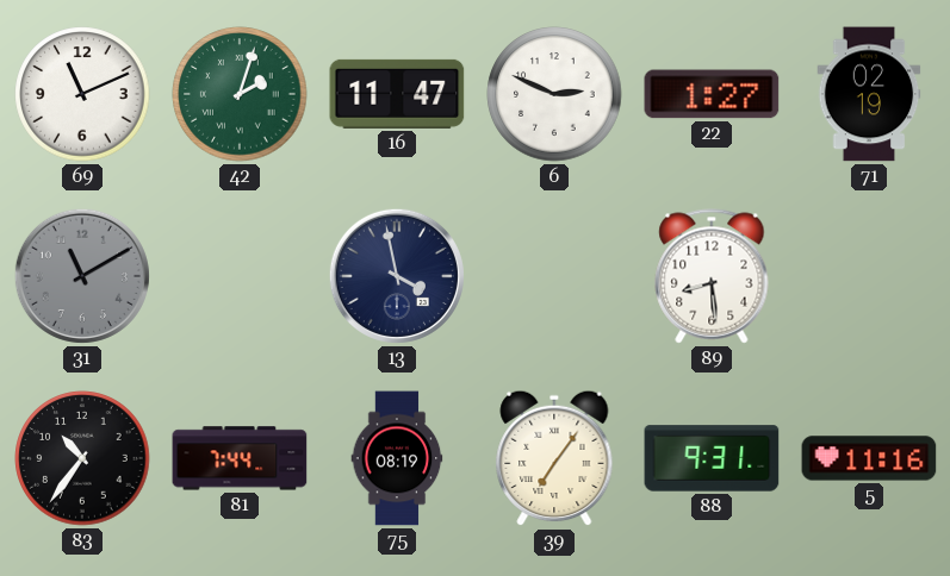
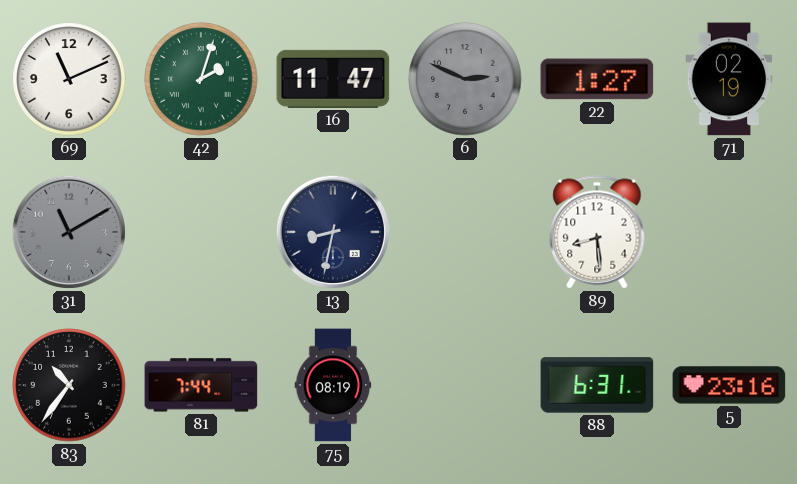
6 dial: white -> grey (465, 79)
13: 3:58 -> 8:32 (333, 232)
39: 7:06 -> none (554, 458)
88: 9:31 -> 6:31 (597, 385)
5: 11:16 -> 23:16 (729, 385)
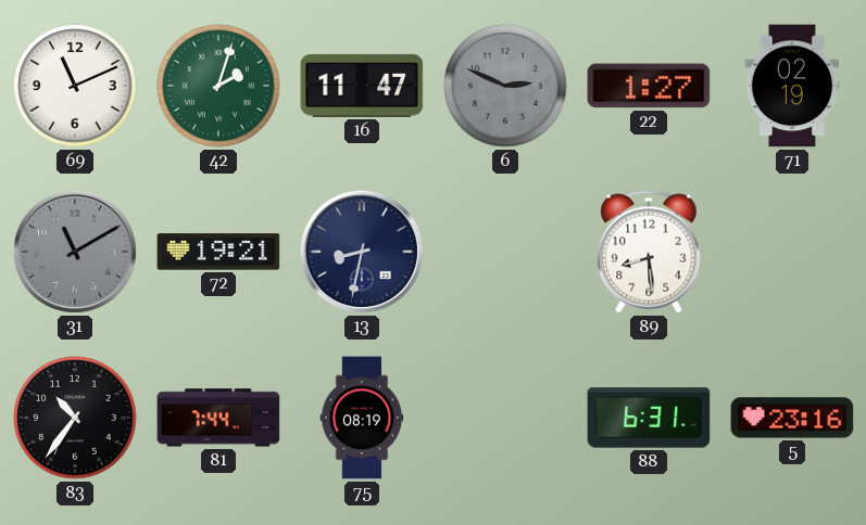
72: none -> 19:21 (218, 252)
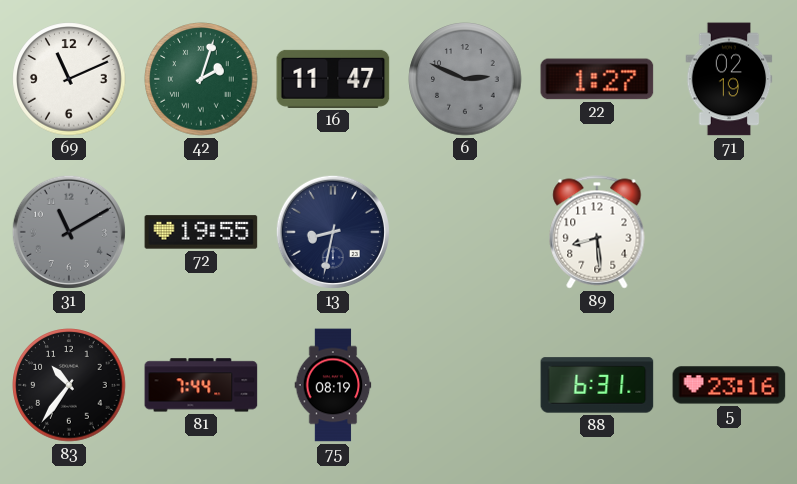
72: 19:21 -> 19:55 (201, 232)
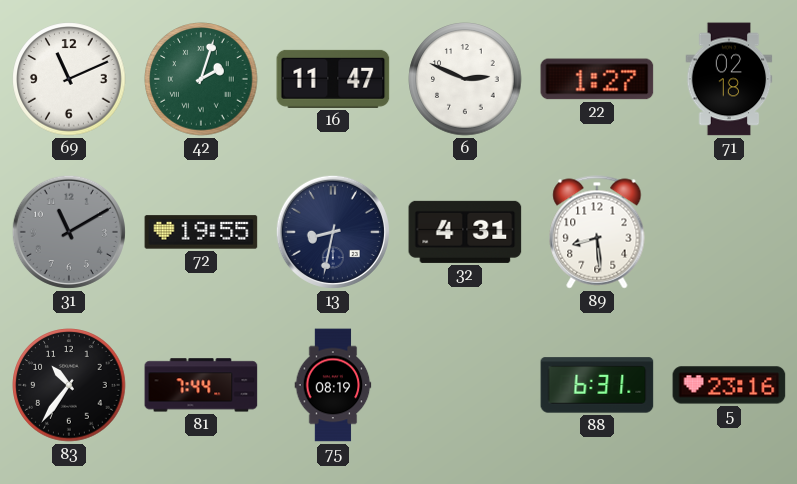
6 dial: grey -> white (465, 79)
71: 02:19 -> 02:18 (729, 79)
32: none -> 4:31 (465, 232)
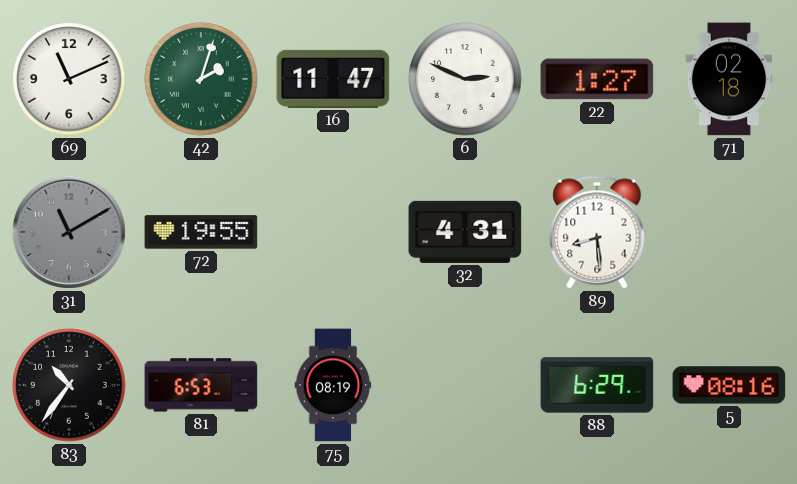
13: 8:32 -> none (333, 232)
81: 7:44 -> 6:53 (201, 385)
88: 6:31 -> 6:29 (597, 385)
5: 23:16 -> 08:16 (729, 385)
